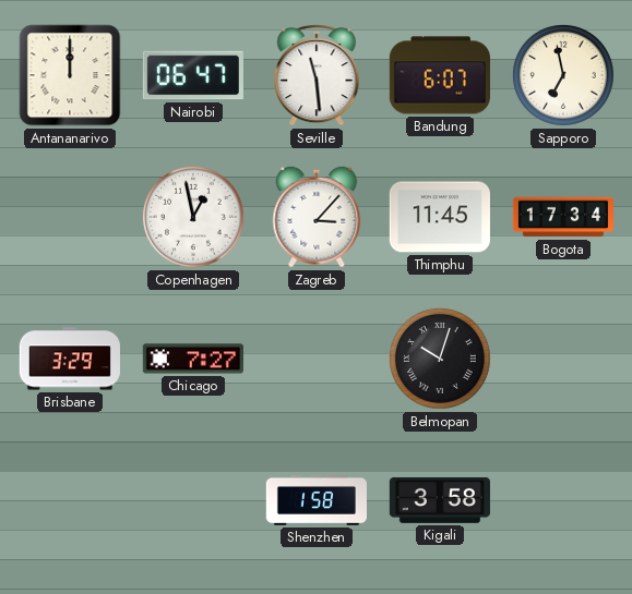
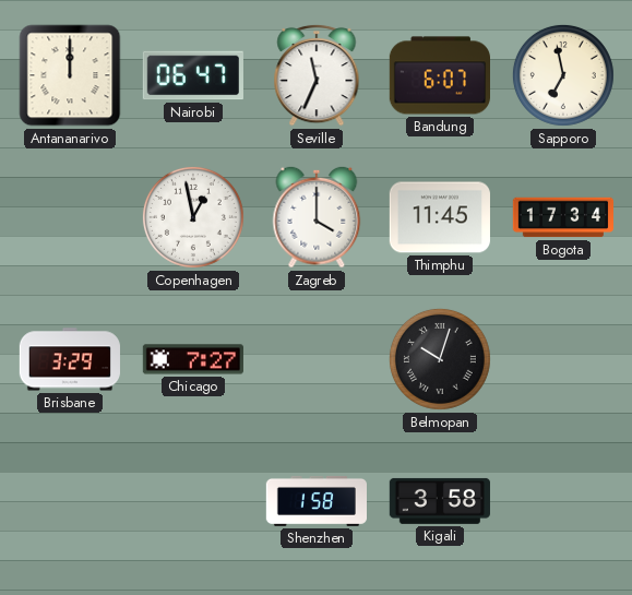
Seville: 11:29 -> 11:34 (317, 75)
Zagreb: 3:07 -> 4:00 (317, 217)
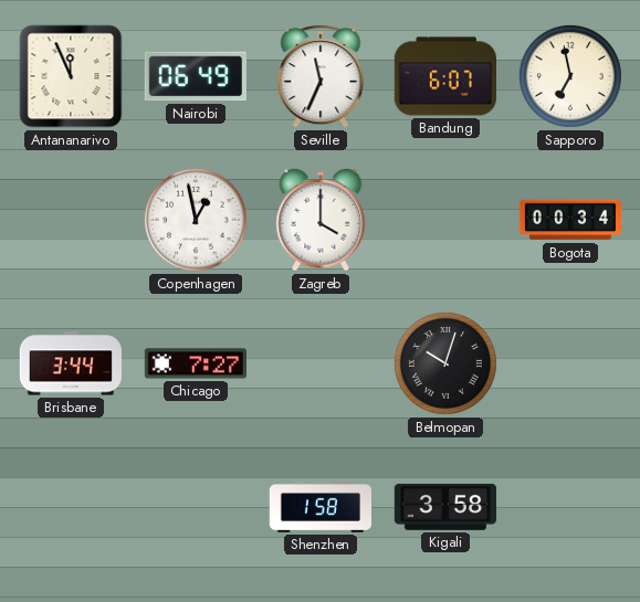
Antananarivo: 12:00 -> 11:56 (71, 76)
Nairobi: 06:47 -> 06:49 (196, 76)
Thimphu: 11:45 -> none (440, 217)
Bogota: 17:34 -> 00:34 (569, 220)
Brisbane: 3:29 -> 3:44 (71, 363)
